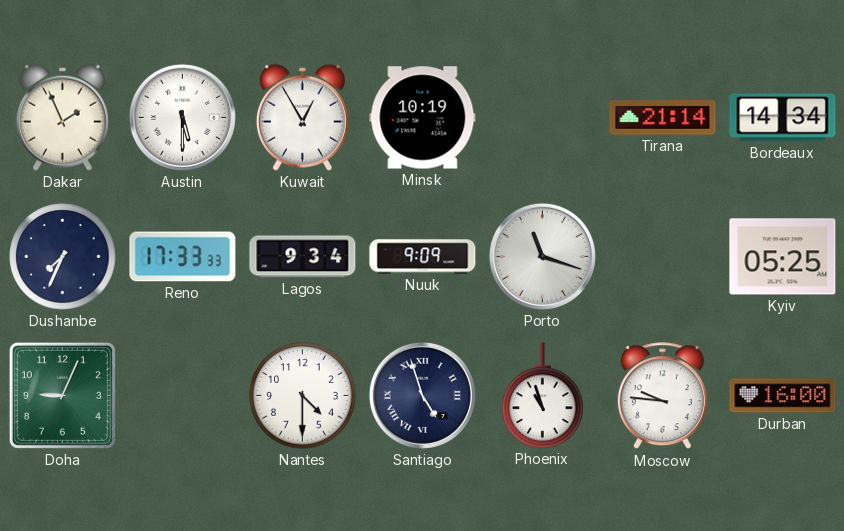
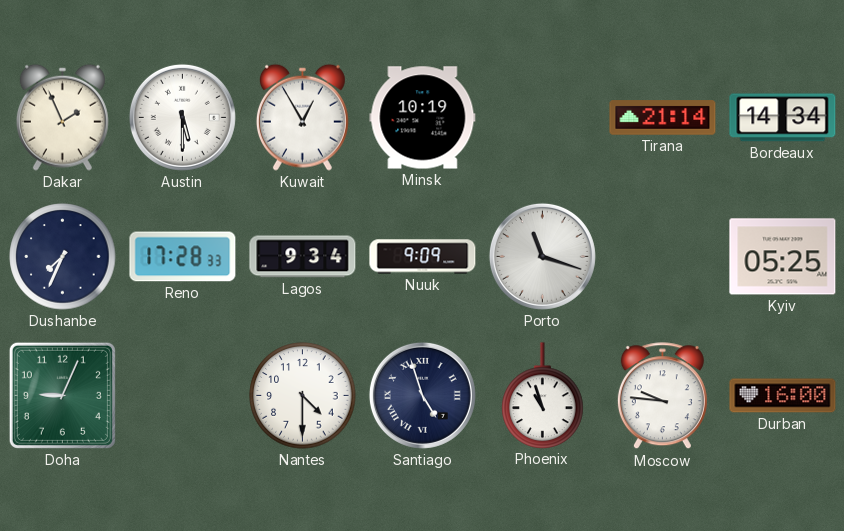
Reno: 17:33 -> 17:28 (183, 257)
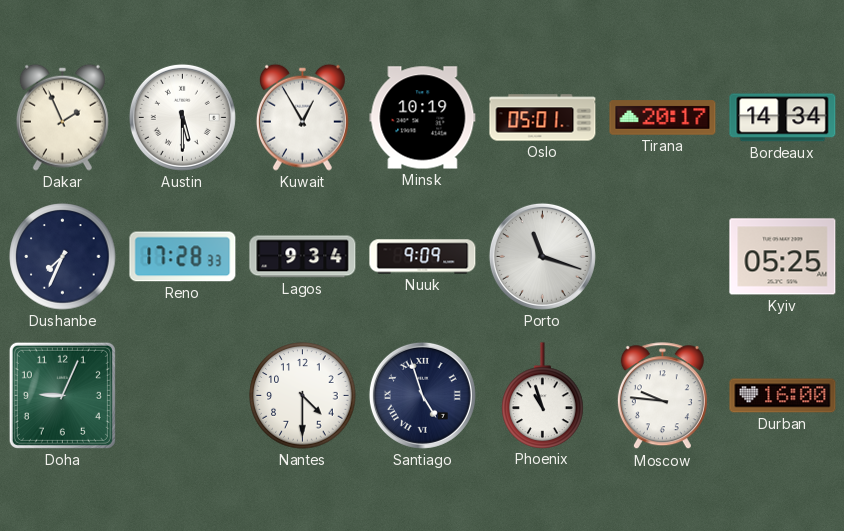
Oslo: none -> 05:01 (543, 118)
Tirana: 21:14 -> 20:17 (663, 118)
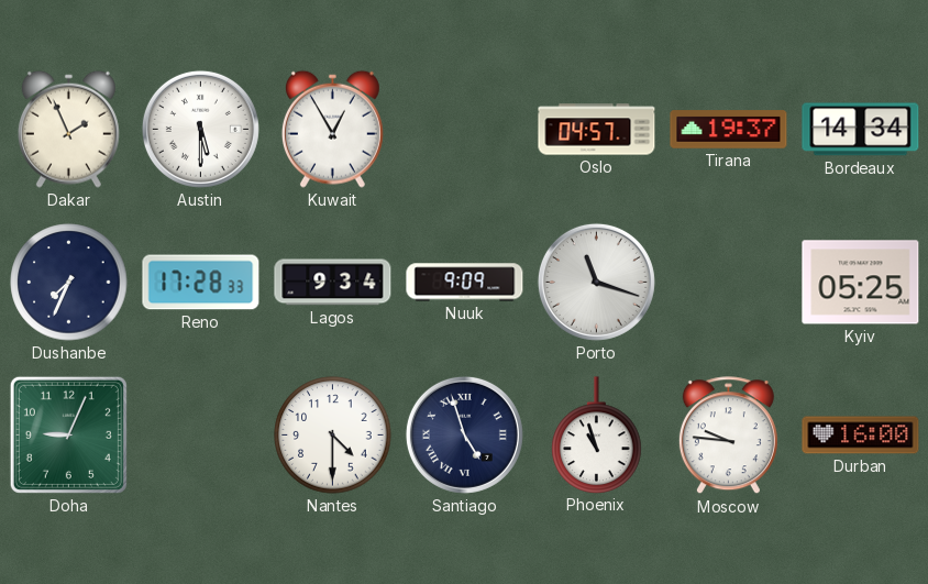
Minsk: 10:19 -> none (423, 118)
Oslo: 05:01 -> 04:57 (597, 130)
Tirana: 20:17 -> 19:37 (729, 130)
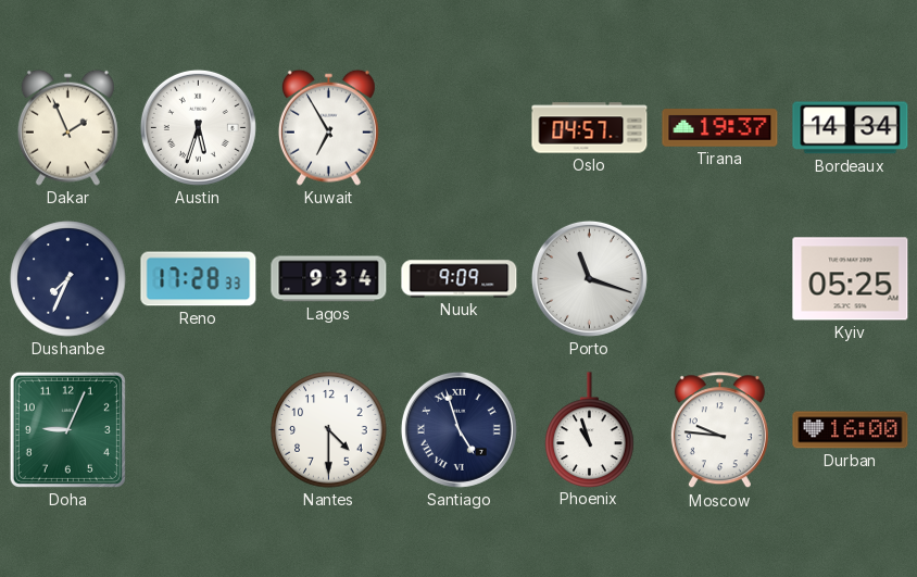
Austin: 5:30 -> 5:33 (198, 127)
Kuwait: 12:55 -> 6:55 (328, 127)
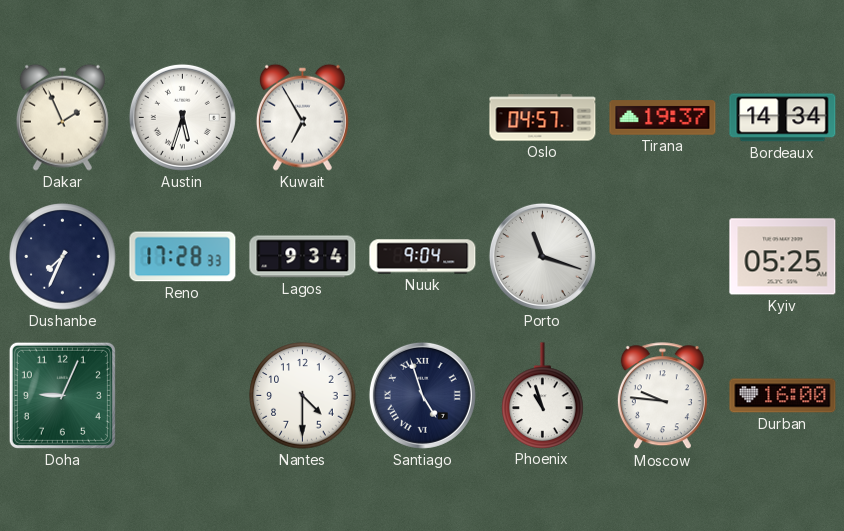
Nuuk: 9:09 -> 9:04 (423, 257)
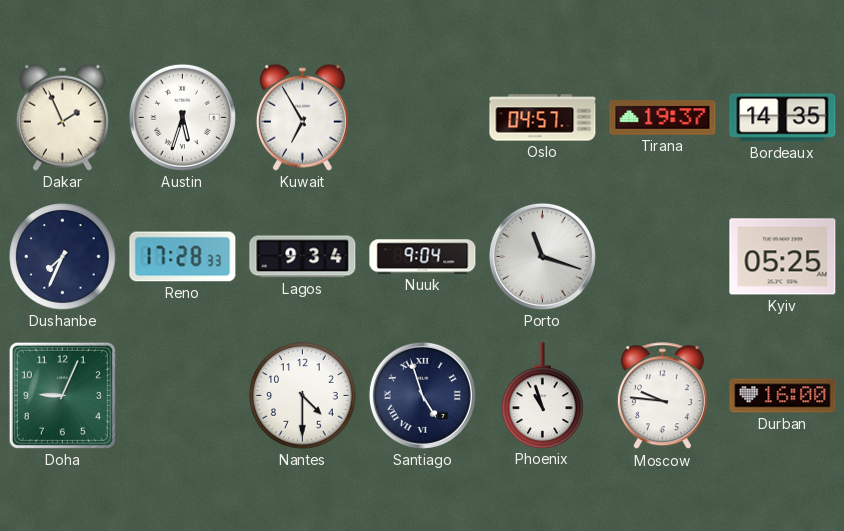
Bordeaux: 14:34 -> 14:35 (783, 118)
